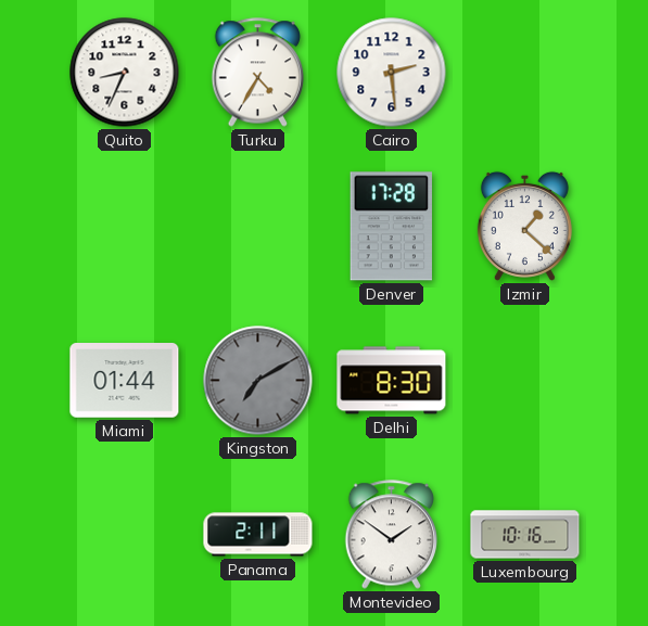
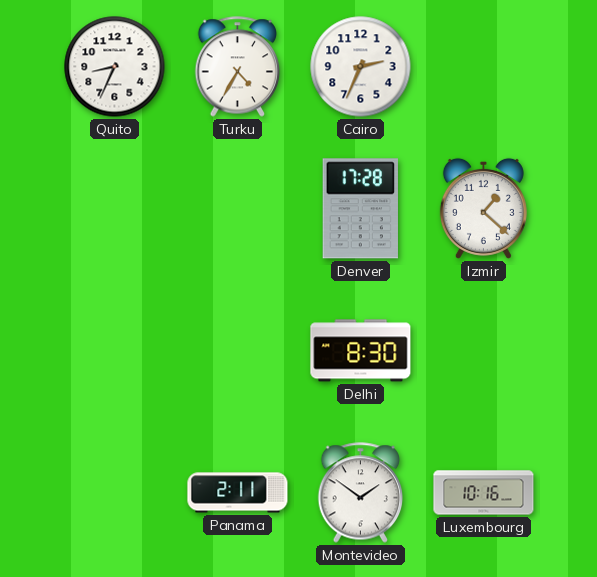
Cairo: 2:29 -> 2:34 (361, 67)
Miami: 01:44 -> none (125, 381)
Kingston: 7:10 -> none (258, 381)
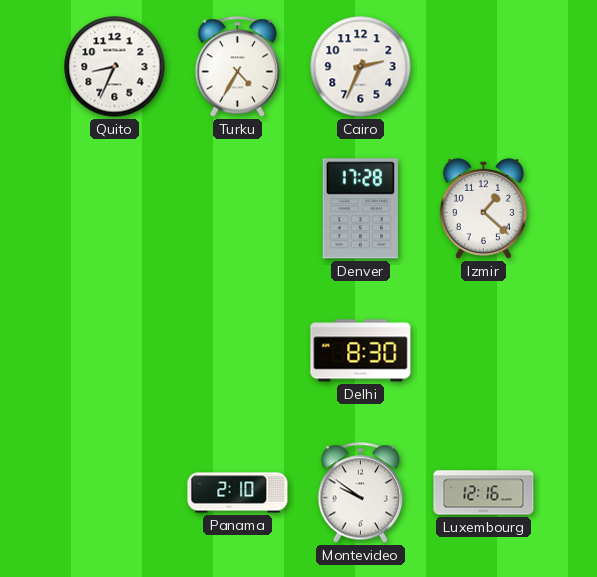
Panama: 2:11 -> 2:10 (238, 493)
Montevideo: 1:51 -> 9:51 (361, 493)
Luxembourg: 10:16 -> 12:16 (484, 493)
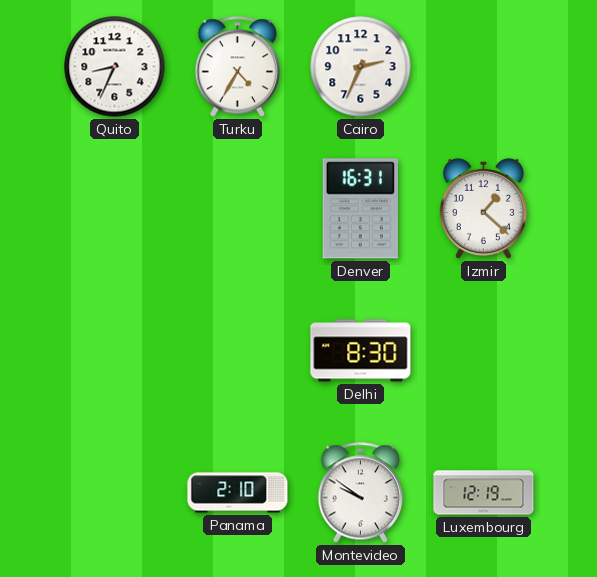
Denver: 17:28 -> 16:31 (360, 209)
Luxembourg: 12:16 -> 12:19 (484, 493)
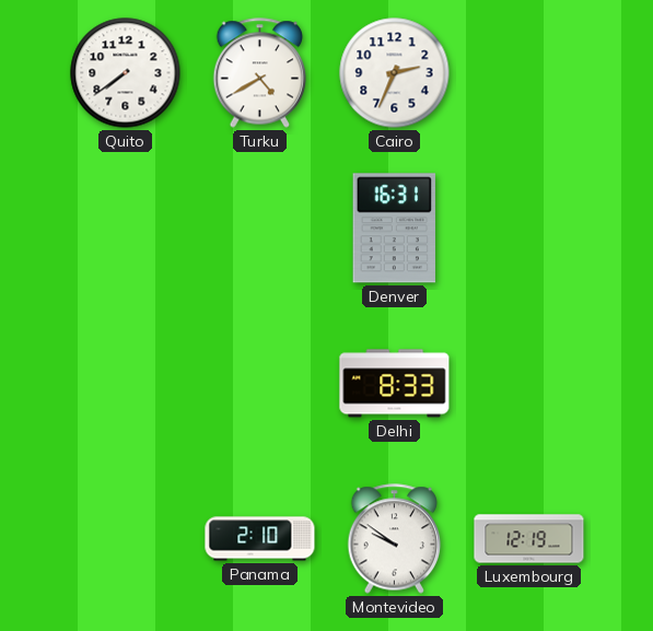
Quito: 8:34 -> 7:39 (126, 73)
Turku: 4:35 -> 4:40 (260, 73)
Izmir: 1:22 -> none (483, 208)
Delhi: 8:30 -> 8:33 (395, 384)
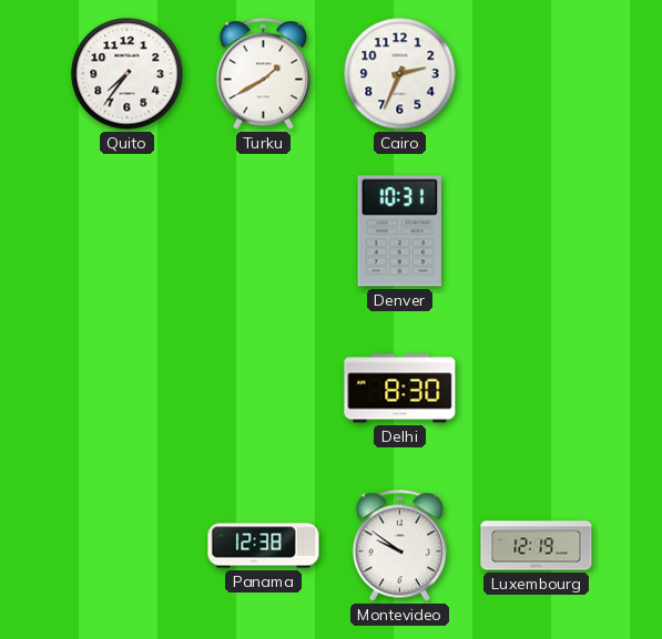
Quito: 7:39 -> 7:36 (128, 74)
Turku: 4:40 -> 1:40 (264, 74)
Denver: 16:31 -> 10:31 (399, 231)
Delhi: 8:33 -> 8:30 (400, 389)
Panama: 2:10 -> 12:38 (264, 546)
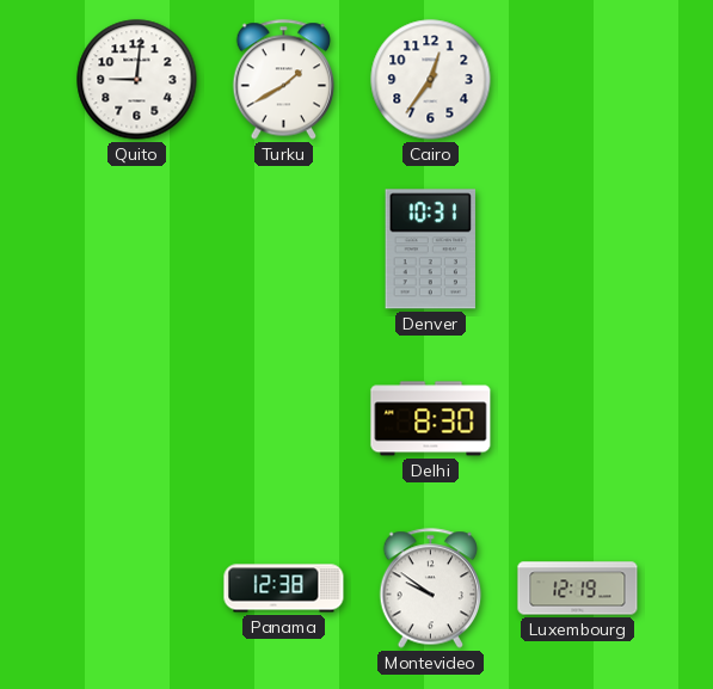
Quito: 7:36 -> 9:01 (137, 80)
Cairo: 2:34 -> 12:36 (431, 80)
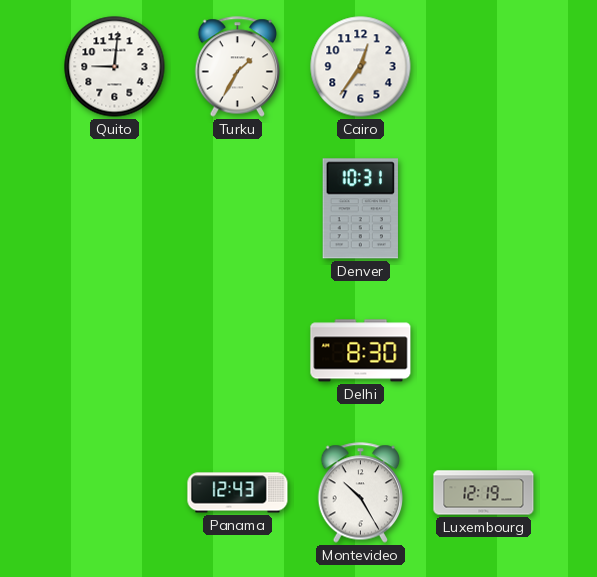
Turku: 1:40 -> 1:35 (238, 67)
Panama: 12:38 -> 12:43 (238, 493)
Montevideo: 9:51 -> 10:25 (361, 493)
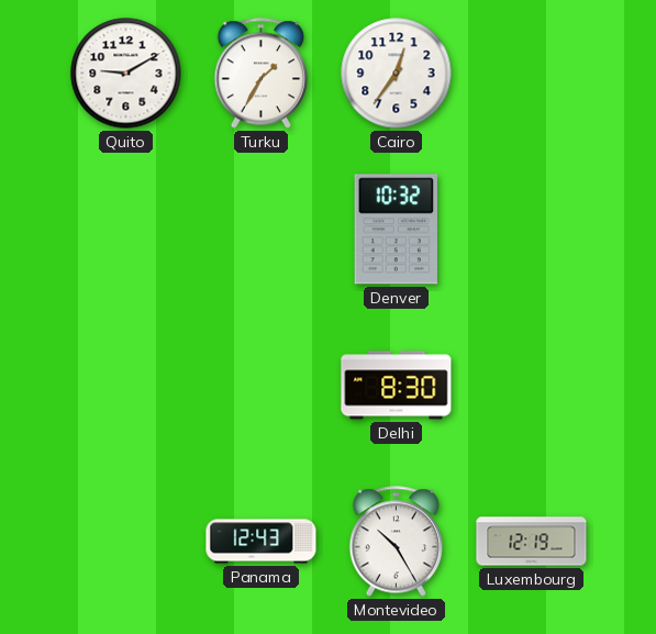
Quito: 9:01 -> 9:10 (126, 74)
Denver: 10:31 -> 10:32 (396, 230)
